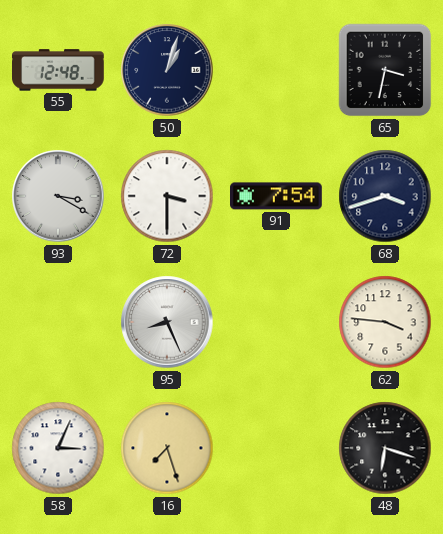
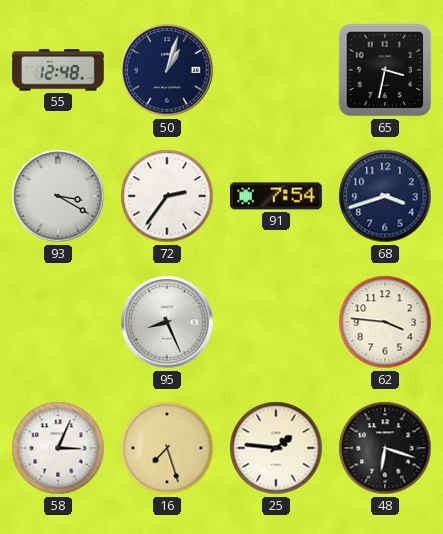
72: 3:30 -> 2:36 (167, 196)
25: none -> 1:46 (276, 448)
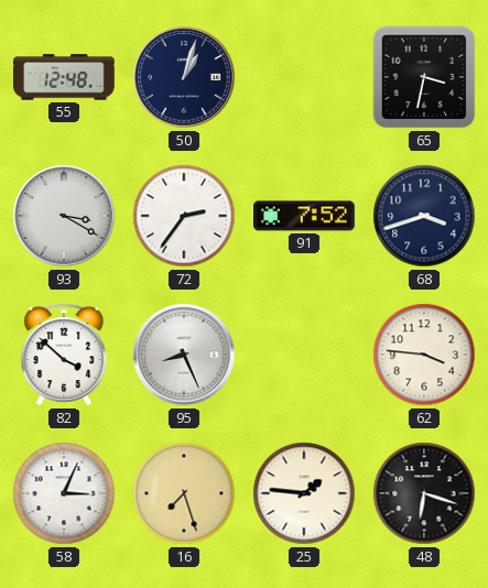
91: 7:54 -> 7:52 (305, 216)
82: none -> 3:52 (64, 355)
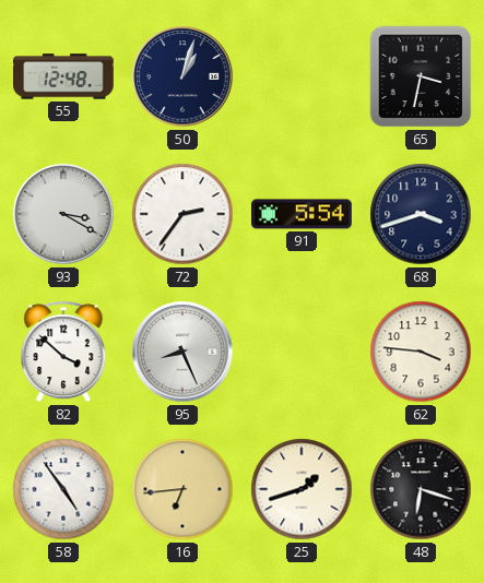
91: 7:52 -> 5:54 (303, 214)
58: 3:04 -> 4:54 (63, 489)
16: 7:27 -> 6:44 (182, 489)
25: 1:46 -> 1:42 (302, 489)
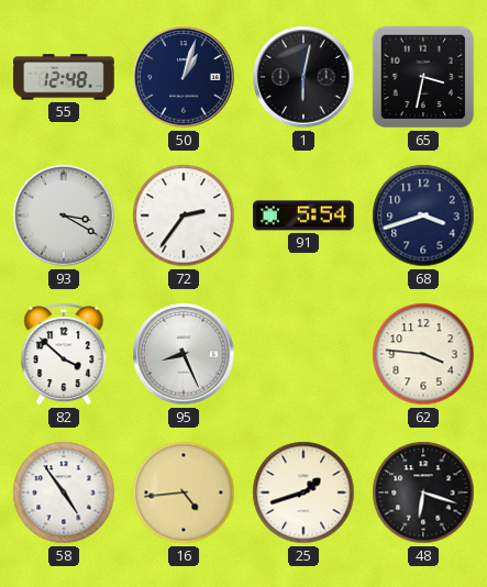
1: none -> 6:02 (303, 77)
16: 6:44 -> 4:44 (184, 492)
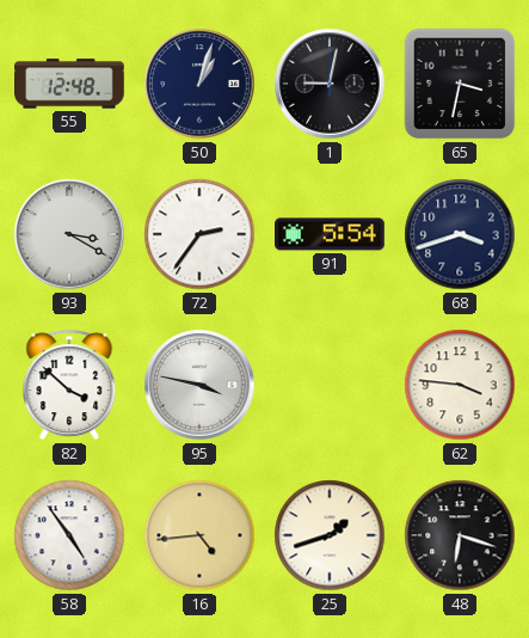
1: 6:02 -> 9:02 (330, 84)
95: 8:26 -> 3:47 (199, 385)
